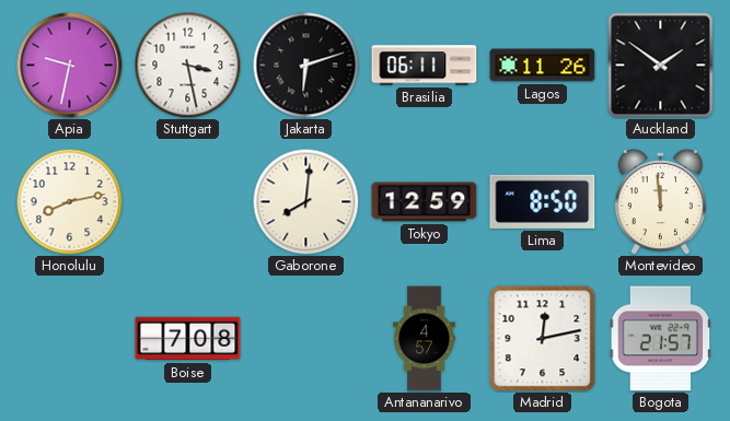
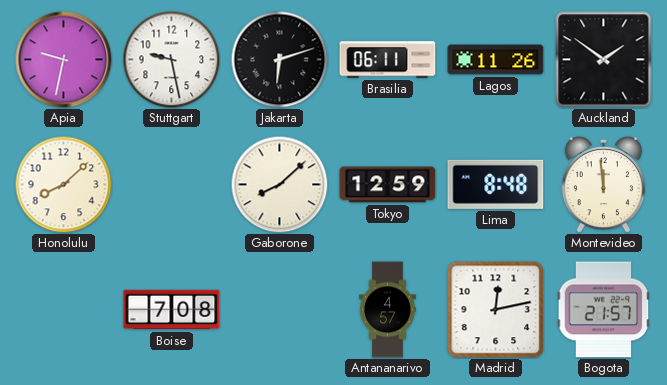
Stuttgart: 3:28 -> 9:28 (171, 59)
Honolulu: 8:13 -> 8:08 (63, 184)
Gaborone: 8:01 -> 8:08 (279, 184)
Lima: 8:50 -> 8:48 (496, 184)
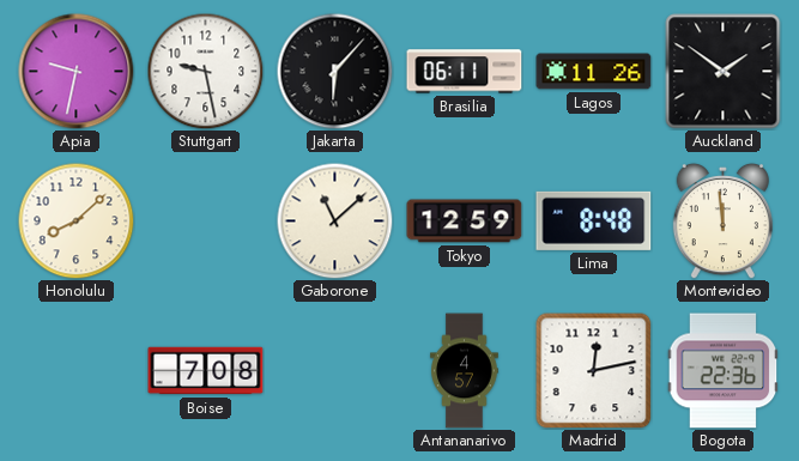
Jakarta: 6:12 -> 6:07 (334, 71)
Gaborone: 8:08 -> 11:08 (334, 220)
Bogota: 21:57 -> 22:36 (724, 371)
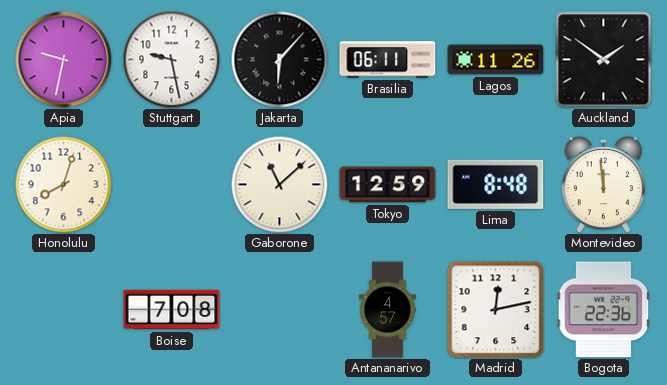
Honolulu: 8:08 -> 8:03 (63, 184)
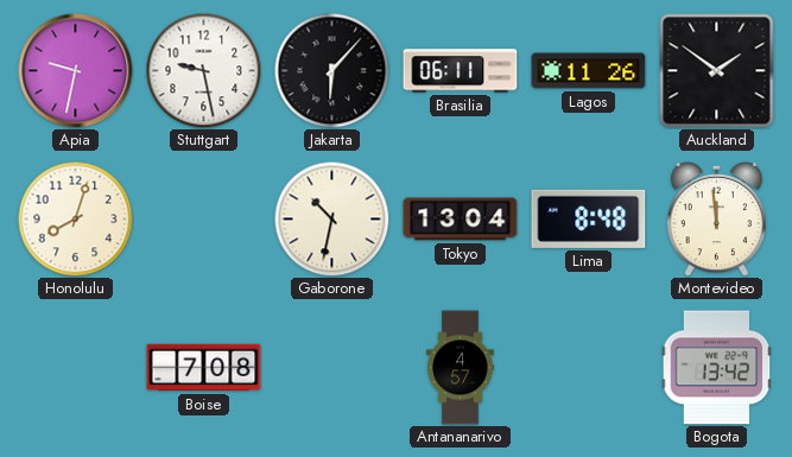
Gaborone: 11:08 -> 10:32 (331, 218)
Tokyo: 12:59 -> 13:04 (461, 220)
Madrid: 12:13 -> none (496, 310)
Bogota: 22:36 -> 13:42 (717, 368)
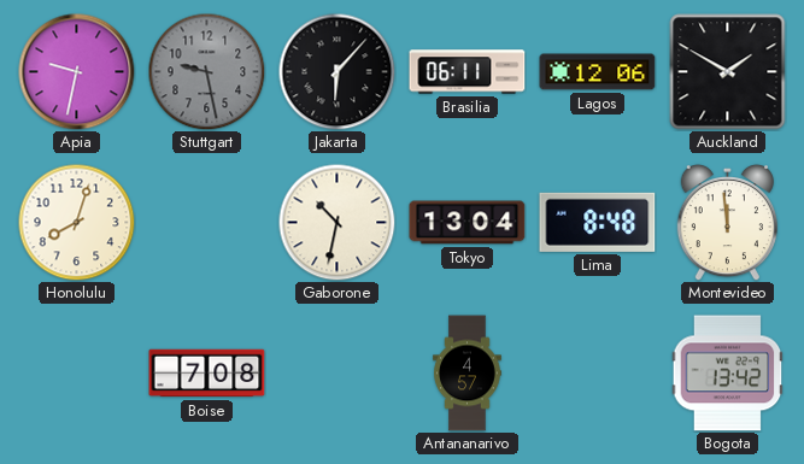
Stuttgart dial: white -> grey (206, 71)
Lagos: 11:26 -> 12:06 (598, 72)
Auckland: 1:51 -> 1:50 (728, 72)
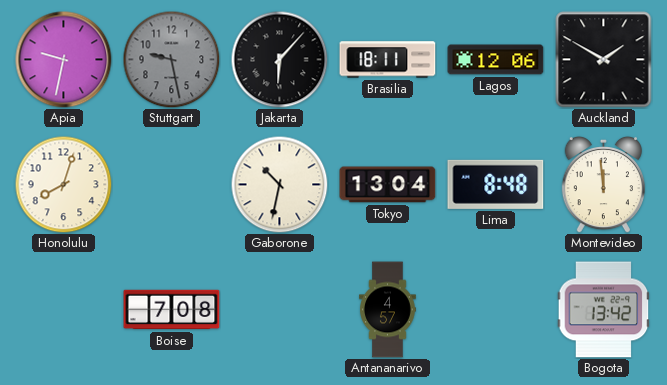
Brasilia: 06:11 -> 18:11 (388, 60)
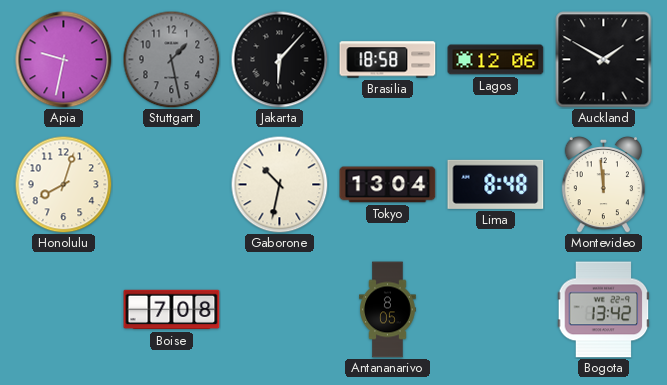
Stuttgart: 9:28 -> 1:28 (171, 59)
Brasilia: 18:11 -> 18:58 (388, 60)
Antananarivo: 4:57 -> 8:05 (388, 310)
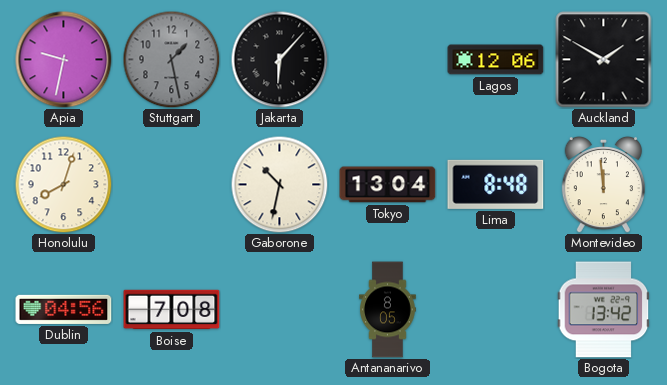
Brasilia: 18:58 -> none (388, 60)
Dublin: none -> 04:56 (64, 309)
